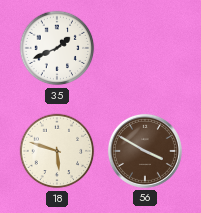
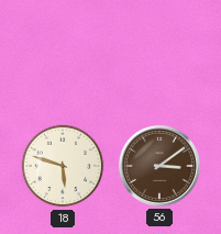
35: 1:41 -> none (57, 48)
56: 3:50 -> 3:09 (159, 166)
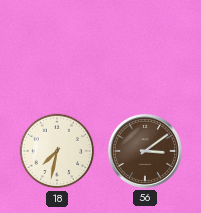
18: 5:48 -> 7:32 (57, 151)
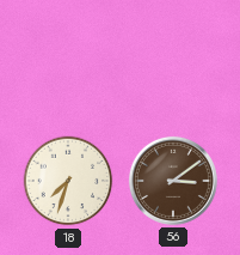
18: 7:32 -> 7:33 (68, 181)
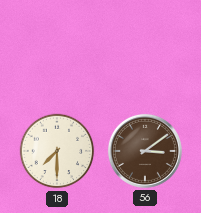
18: 7:33 -> 7:30 (57, 151)
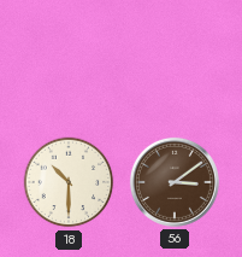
18: 7:30 -> 10:30 (69, 182)
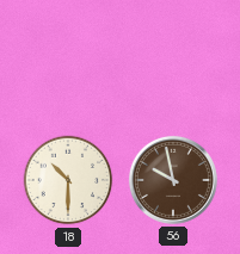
56: 3:09 -> 9:58 (173, 180)
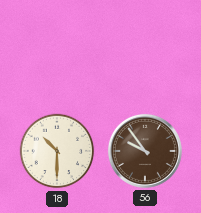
56: 9:58 -> 9:54 (145, 151)
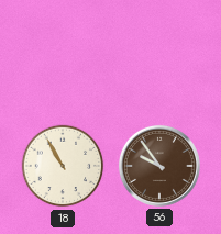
18: 10:30 -> 10:55 (63, 166)
